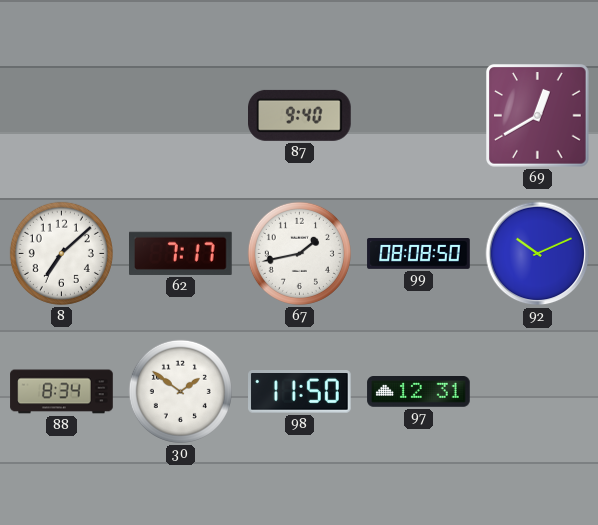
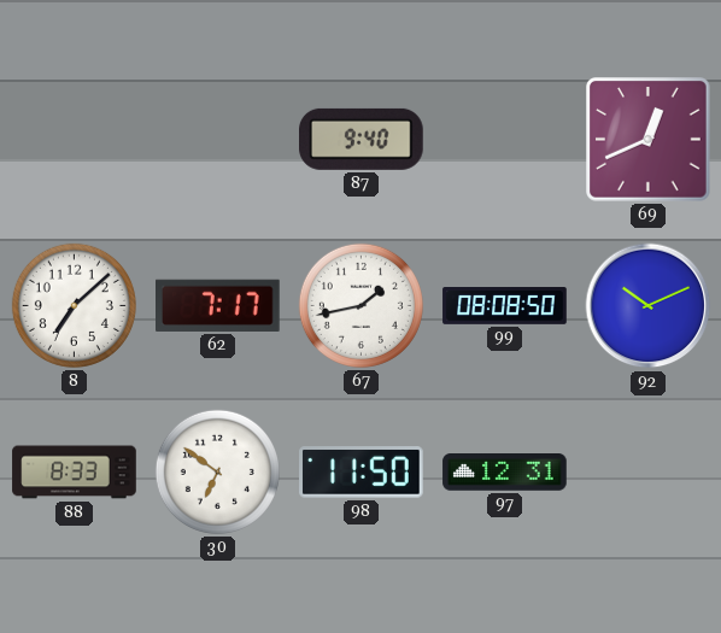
69: 12:40 -> 12:41 (649, 140)
88: 8:34 -> 8:33 (75, 473)
30: 1:51 -> 6:51 (217, 471)
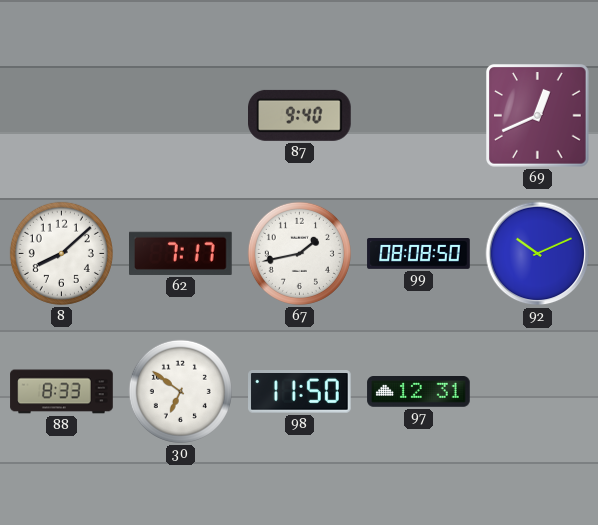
8: 7:08 -> 8:08 (61, 253)
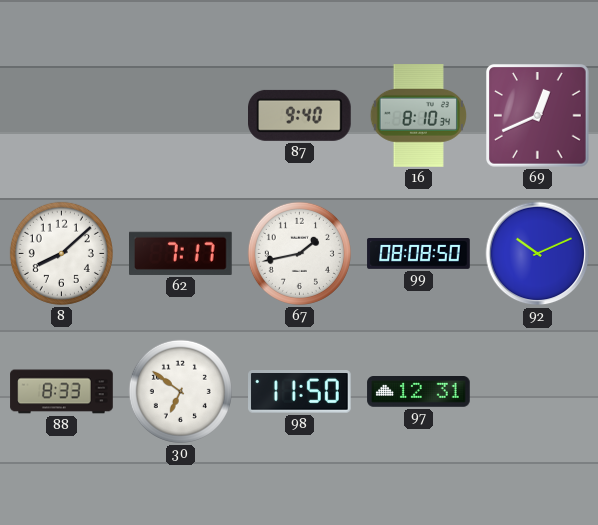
16: none -> 8:10 (418, 116)
